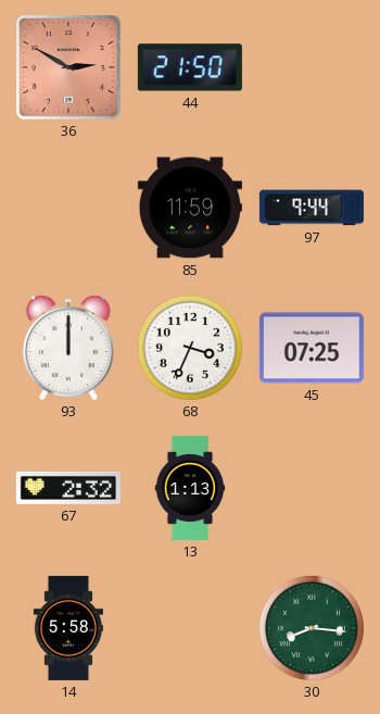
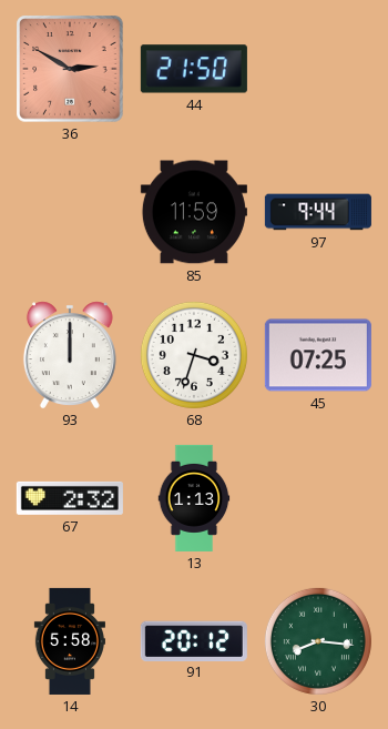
68: 3:34 -> 3:33 (194, 355)
91: none -> 20:12 (194, 640)
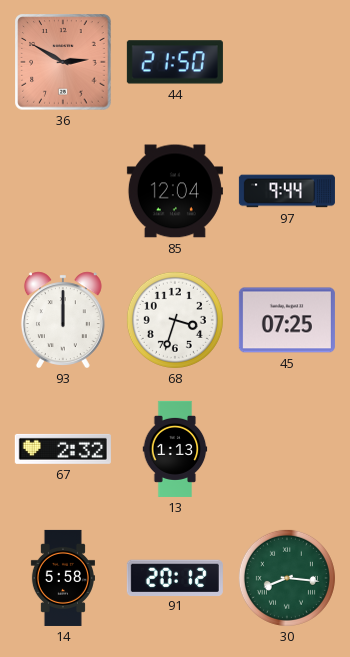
85: 11:59 -> 12:04 (175, 191)
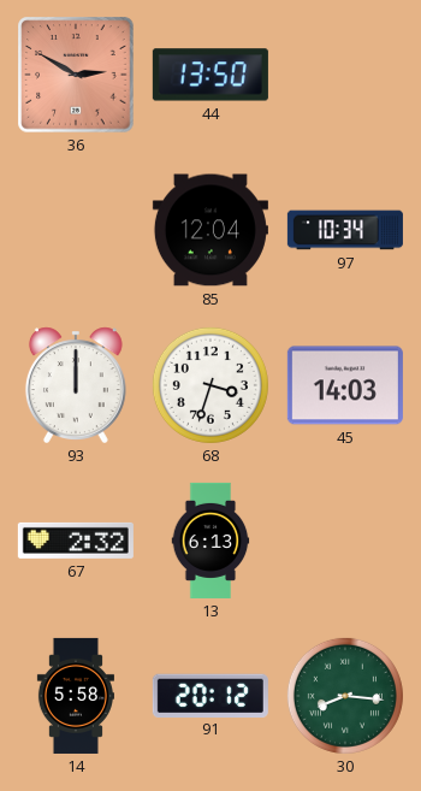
44: 21:50 -> 13:50 (210, 75)
97: 9:44 -> 10:34 (345, 230)
45: 07:25 -> 14:03 (345, 385)
13: 1:13 -> 6:13 (210, 541)
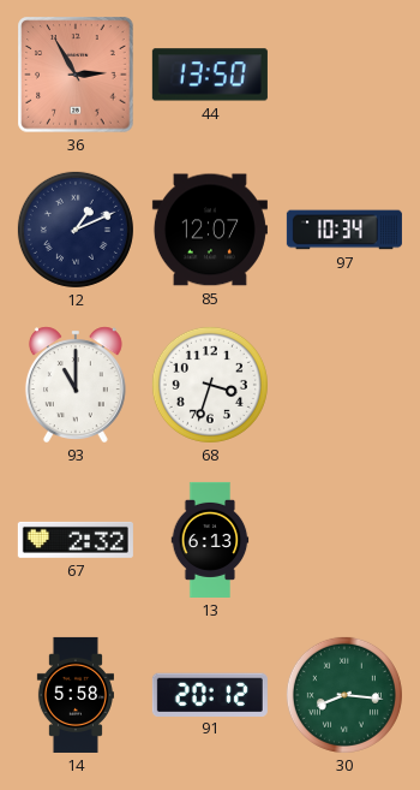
36: 2:50 -> 2:55 (76, 75)
12: none -> 1:11 (76, 230)
85: 12:04 -> 12:07 (210, 230)
93: 12:00 -> 11:00 (76, 385)
45: 14:03 -> none (345, 385)
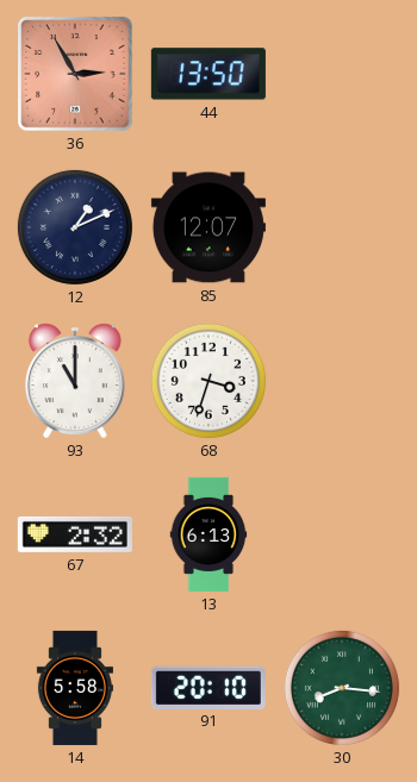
97: 10:34 -> none (344, 230)
91: 20:12 -> 20:10 (208, 687)
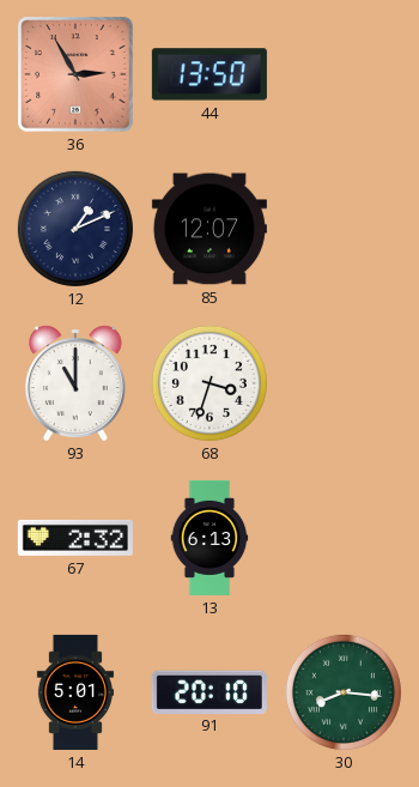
14: 5:58 -> 5:01 (75, 692)
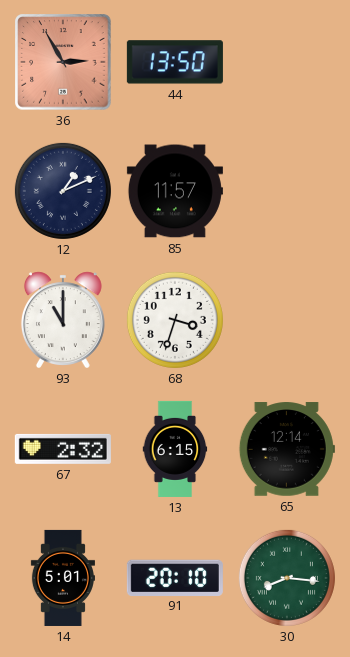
85: 12:07 -> 11:57 (175, 191)
13: 6:13 -> 6:15 (175, 449)
65: none -> 12:14 (287, 449)
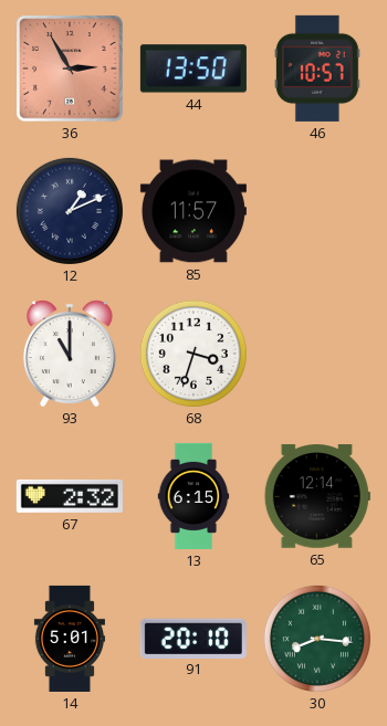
46: none -> 10:57 (317, 69)
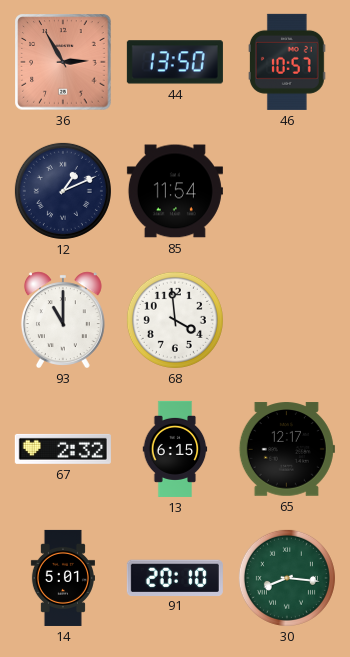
85: 11:57 -> 11:54 (175, 191)
68: 3:33 -> 3:59 (175, 320)
65: 12:14 -> 12:17 (287, 449)
